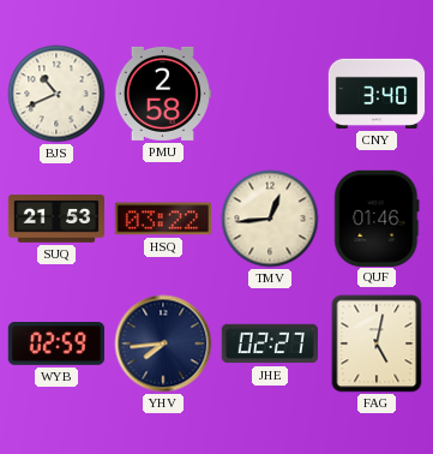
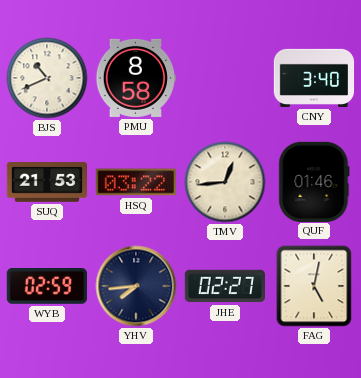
PMU: 2:58 -> 8:58 (135, 78)
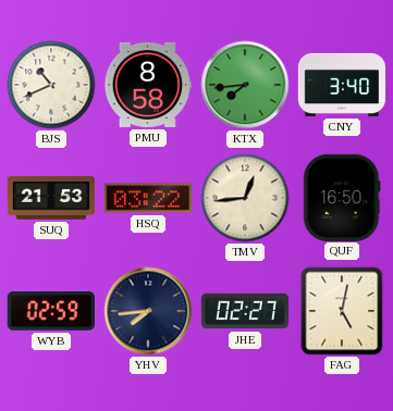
KTX: none -> 7:44 (245, 85)
QUF: 01:46 -> 16:50 (342, 197)
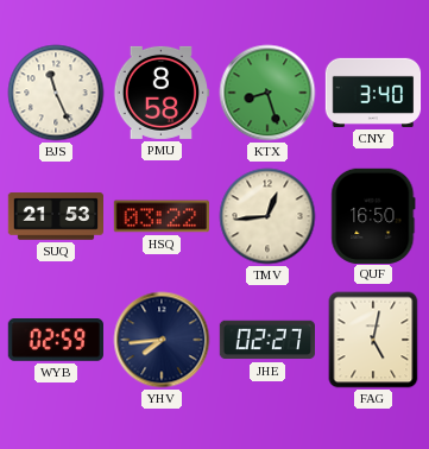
BJS: 10:41 -> 11:26 (56, 93)
KTX: 7:44 -> 8:27 (267, 93)
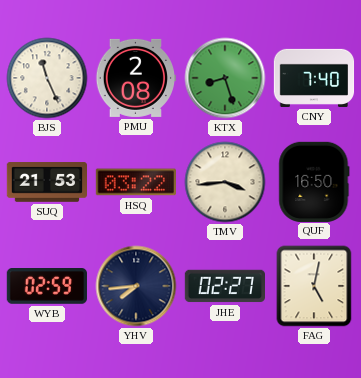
PMU: 8:58 -> 2:08 (135, 78)
CNY: 3:40 -> 7:40 (314, 78)
TMV: 12:44 -> 3:44 (225, 182)
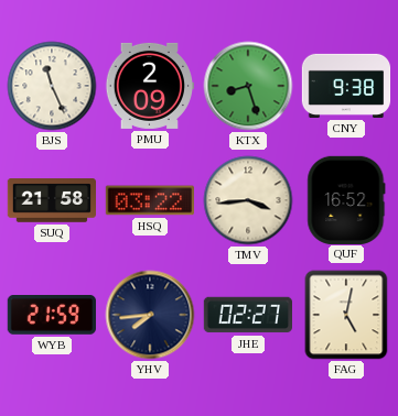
PMU: 2:08 -> 2:09 (149, 86)
CNY: 7:40 -> 9:38 (346, 86)
SUQ: 21:53 -> 21:58 (51, 200)
QUF: 16:50 -> 16:52 (346, 199)
WYB: 02:59 -> 21:59 (52, 316)
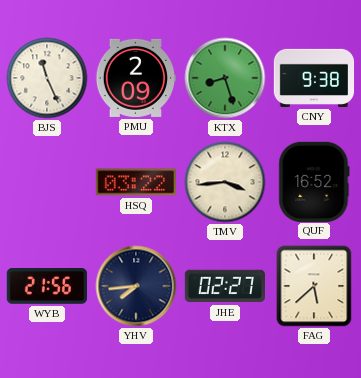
SUQ: 21:58 -> none (51, 200)
WYB: 21:59 -> 21:56 (47, 287)
FAG: 5:02 -> 5:38 (314, 286)
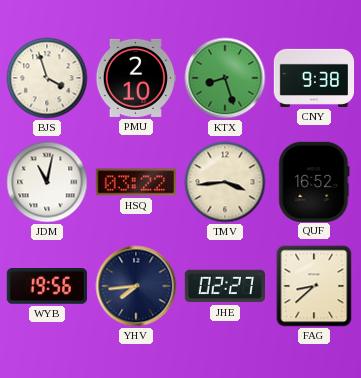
BJS: 11:26 -> 3:57 (47, 78)
PMU: 2:09 -> 2:10 (135, 78)
JDM: none -> 11:02 (47, 182)
WYB: 21:56 -> 19:56 (47, 287)
FAG: 5:38 -> 8:38 (314, 286)
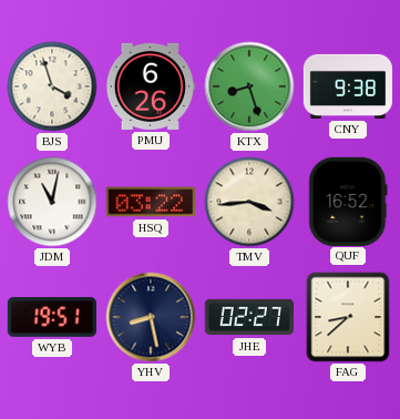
PMU: 2:10 -> 6:26 (150, 86)
WYB: 19:56 -> 19:51 (52, 318)
YHV: 7:44 -> 8:28 (151, 317)
